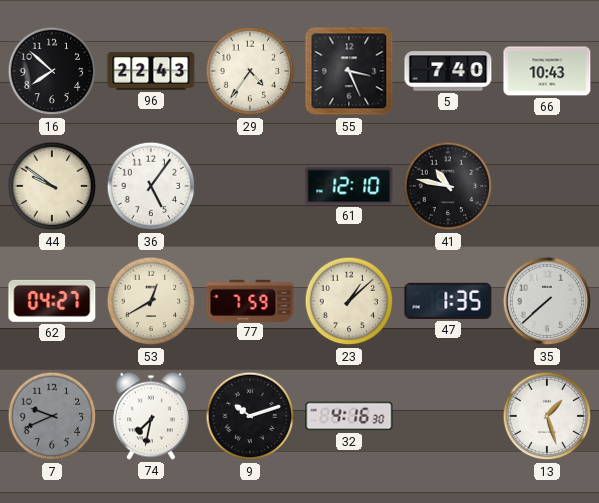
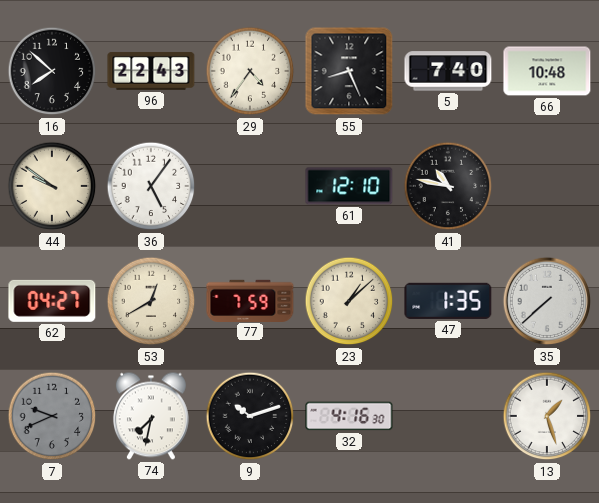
55: 3:26 -> 8:26 (349, 71)
66: 10:43 -> 10:48 (547, 71)
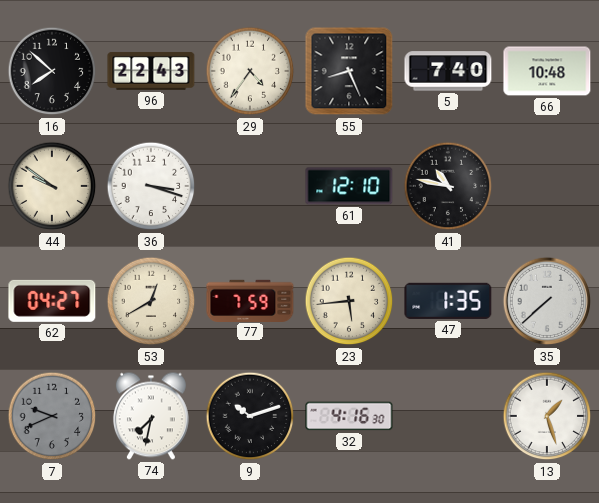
36: 5:06 -> 3:18 (151, 186)
23: 1:08 -> 5:44 (349, 301)
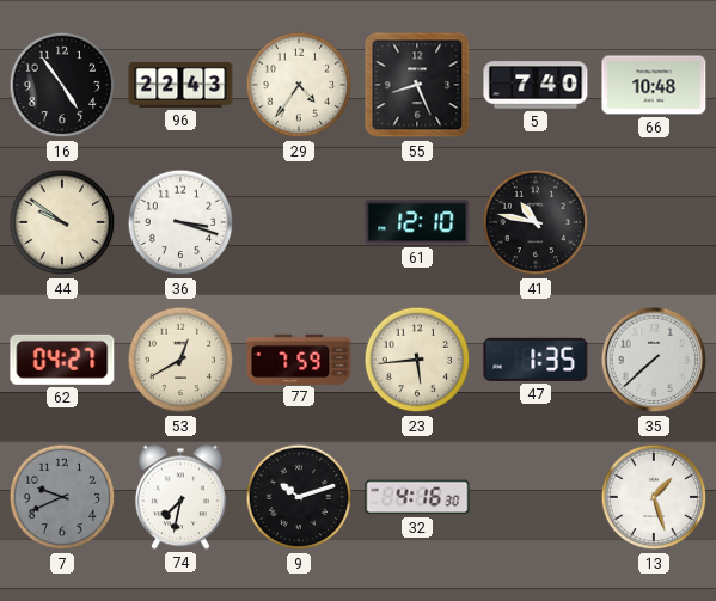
16: 7:52 -> 4:54 (62, 85)
